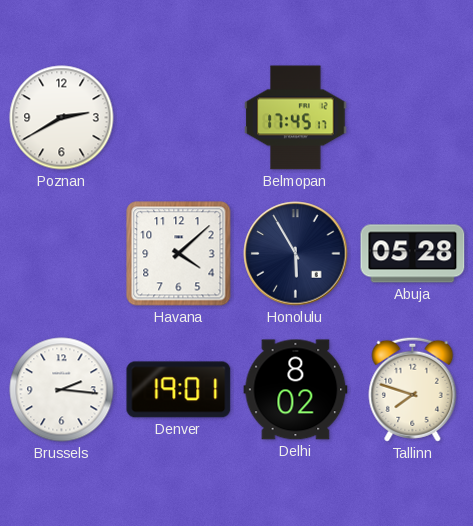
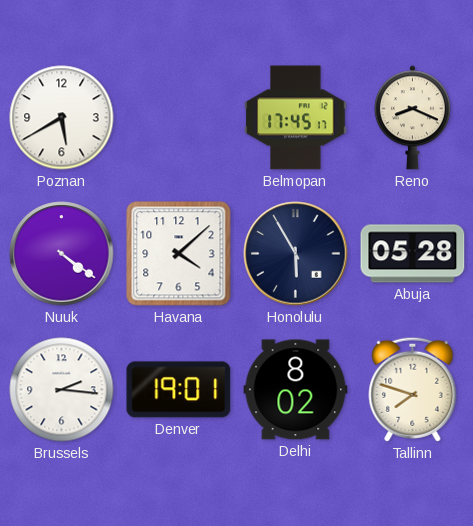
Poznan: 2:40 -> 5:40 (62, 118)
Reno: none -> 8:19 (412, 118)
Nuuk: none -> 4:21 (62, 254)
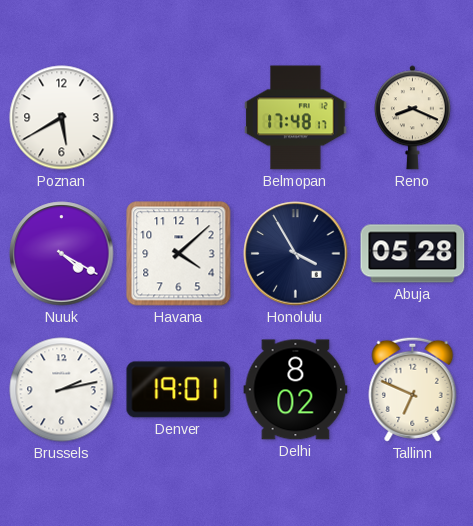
Belmopan: 17:45 -> 17:48 (296, 118)
Nuuk: 4:21 -> 4:20 (62, 254)
Honolulu: 5:55 -> 3:55 (296, 254)
Brussels: 2:16 -> 2:13 (62, 390)
Tallinn: 7:48 -> 6:49 (413, 389)
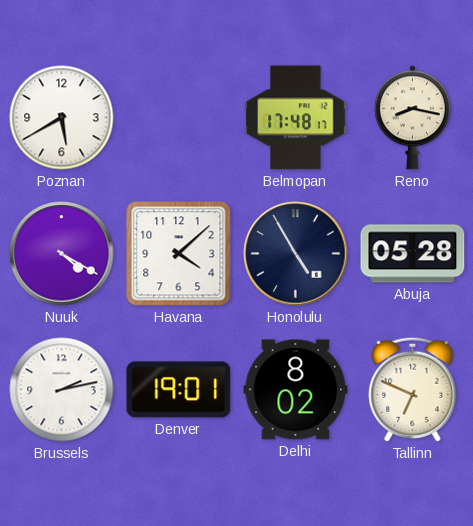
Reno: 8:19 -> 8:17 (412, 118)
Honolulu: 3:55 -> 4:55 (296, 254)
